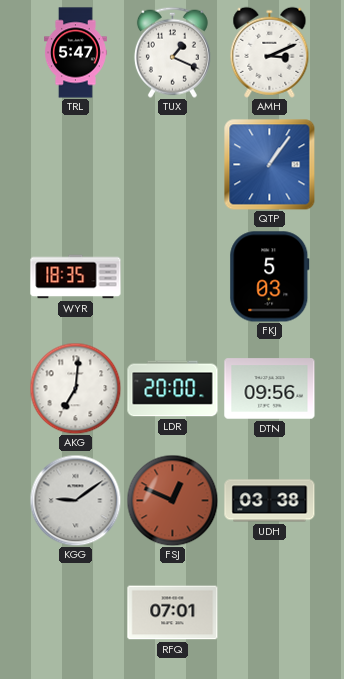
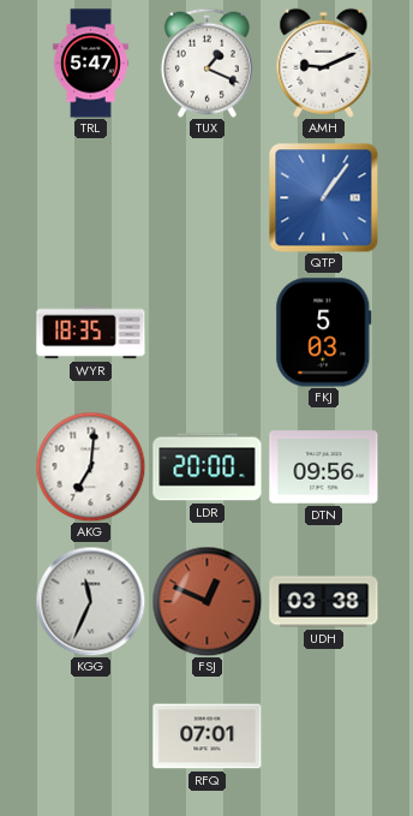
AMH: 3:11 -> 9:11 (324, 62)
KGG: 9:09 -> 11:34 (90, 601)
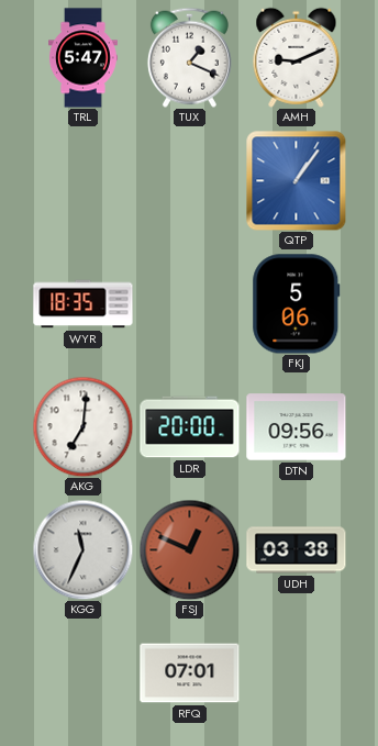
FKJ: 5:03 -> 5:06 (297, 304)
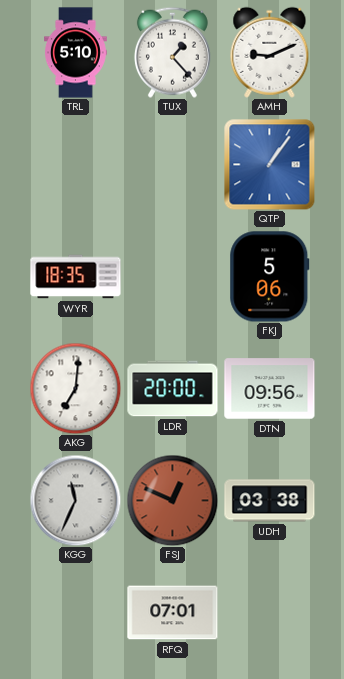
TRL: 5:47 -> 5:10 (76, 53)
TUX: 1:19 -> 1:23 (172, 52)
